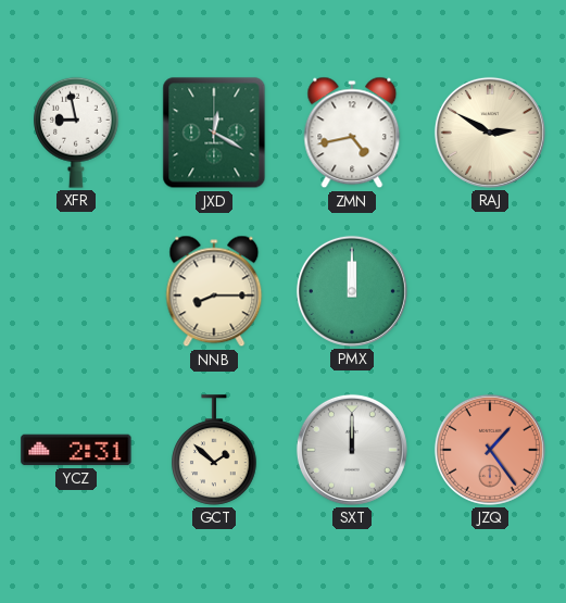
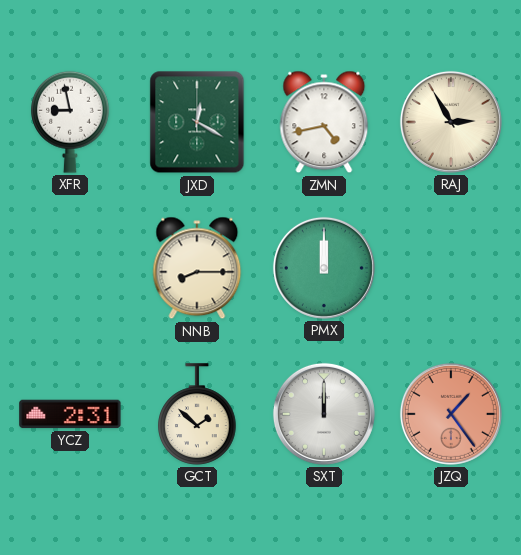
RAJ: 2:50 -> 2:55 (451, 122)
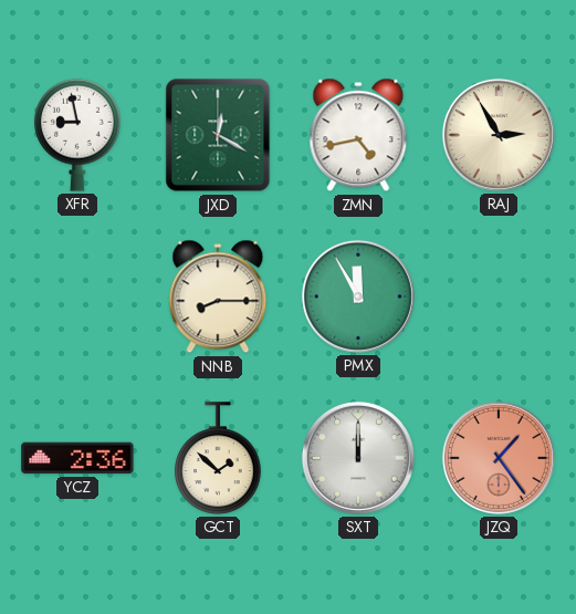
PMX: 12:00 -> 11:55 (358, 296)
YCZ: 2:31 -> 2:36 (77, 458)
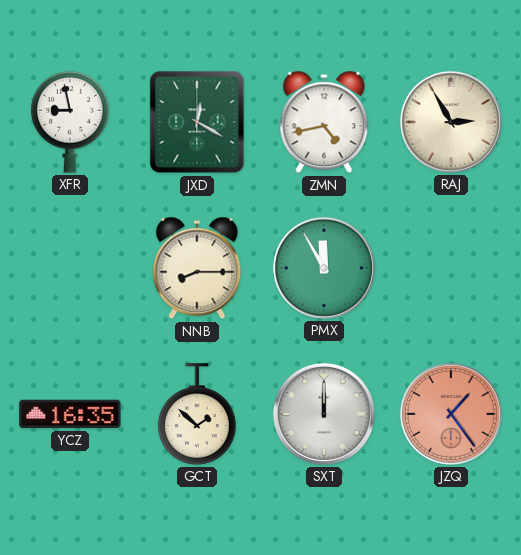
YCZ: 2:36 -> 16:35 (70, 414)
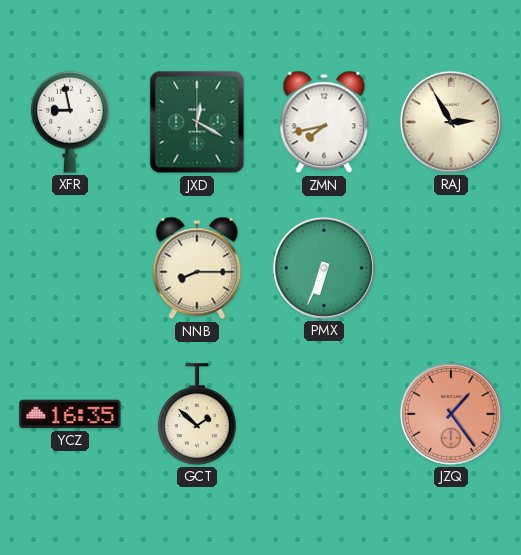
ZMN: 4:43 -> 7:43 (324, 122)
PMX: 11:55 -> 6:34 (324, 268)
SXT: 12:00 -> none (324, 414)
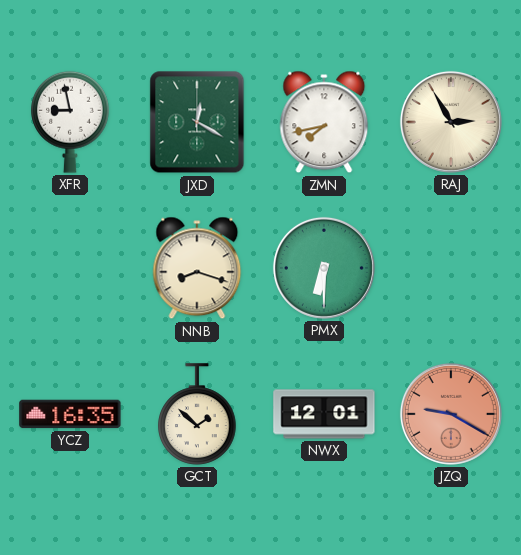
NNB: 8:15 -> 8:18 (197, 268)
PMX: 6:34 -> 6:30 (324, 268)
NWX: none -> 12:01 (324, 414)
JZQ: 1:24 -> 9:20 (451, 414)
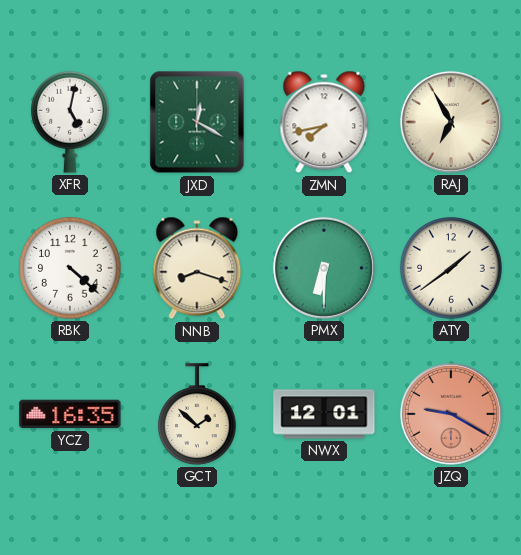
XFR: 8:58 -> 5:02 (70, 122)
RAJ: 2:55 -> 6:55 (451, 122)
RBK: none -> 4:22 (70, 268)
ATY: none -> 1:39 (451, 268)
